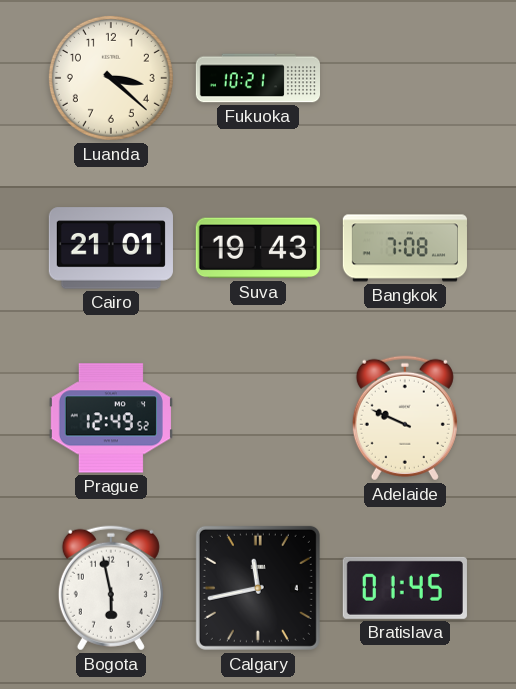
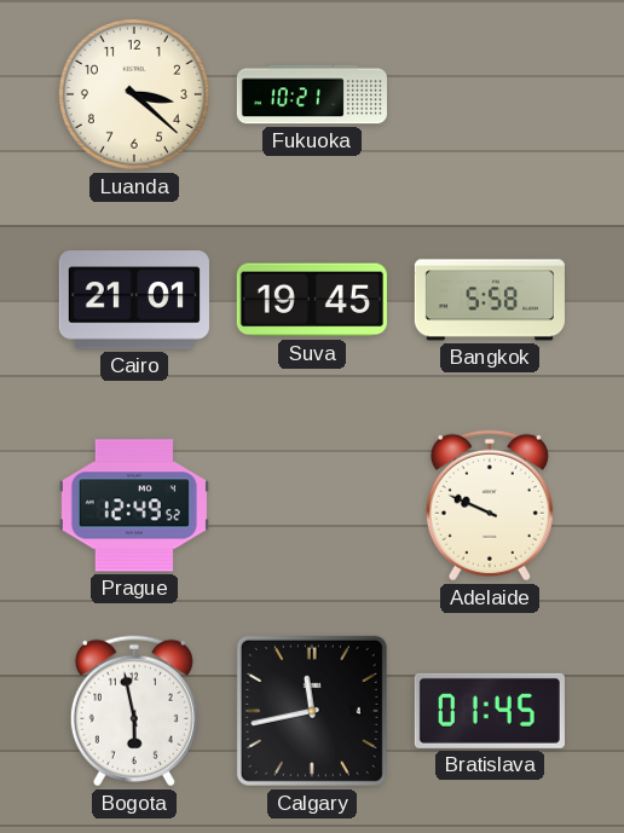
Suva: 19:43 -> 19:45 (312, 300)
Bangkok: 7:08 -> 5:58 (489, 300)
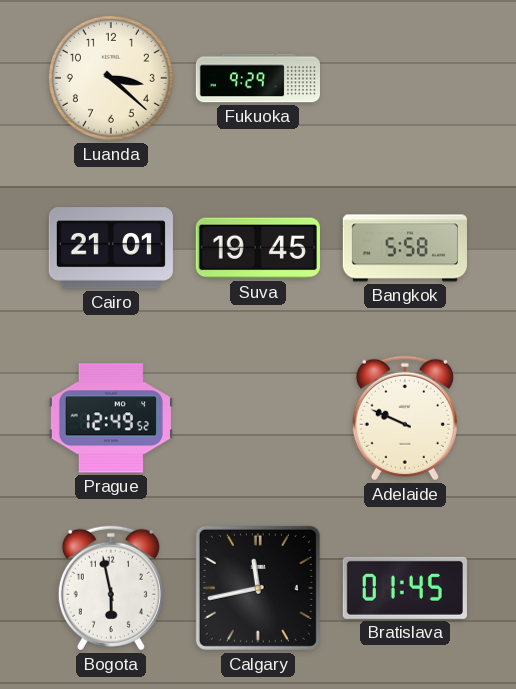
Fukuoka: 10:21 -> 9:29 (257, 78)
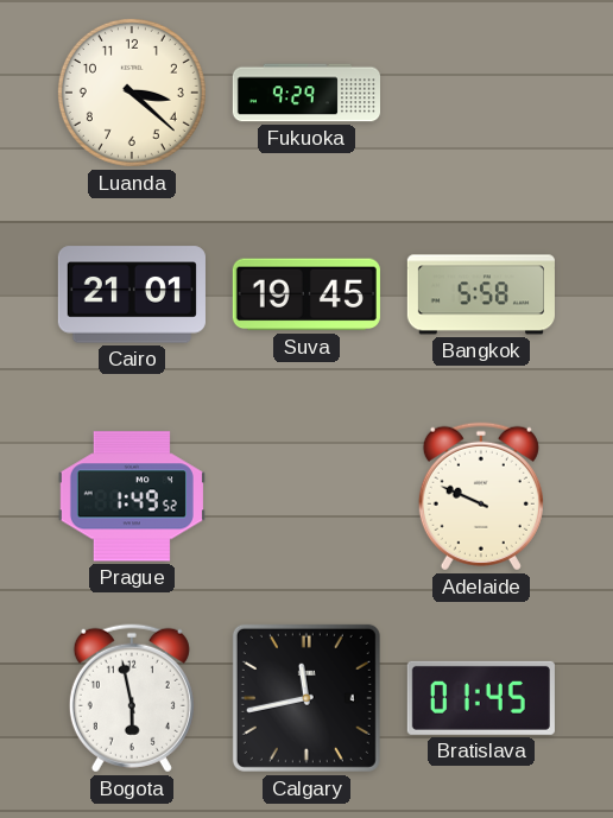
Prague: 12:49 -> 1:49 (132, 496)
